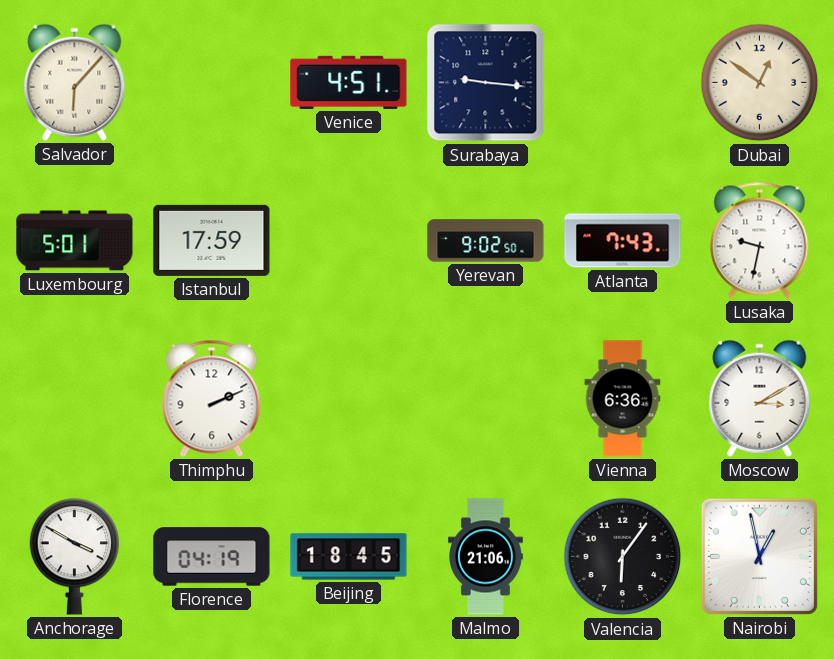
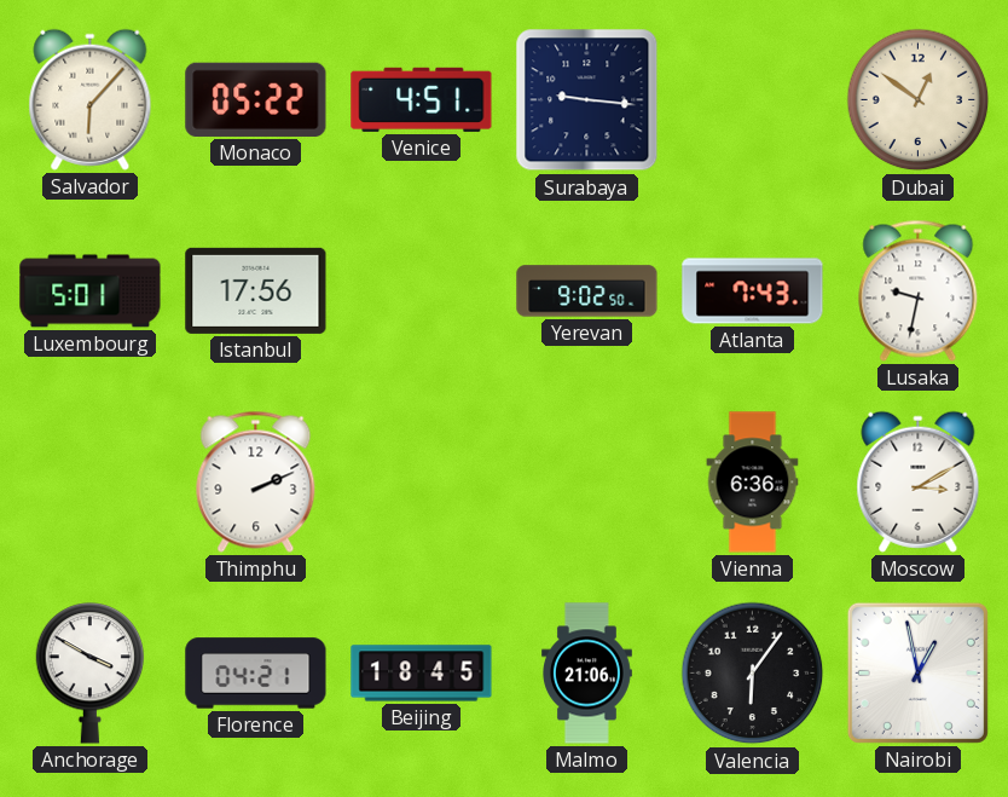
Monaco: none -> 05:22 (256, 99)
Istanbul: 17:59 -> 17:56 (256, 290)
Florence: 04:19 -> 04:21 (256, 674)
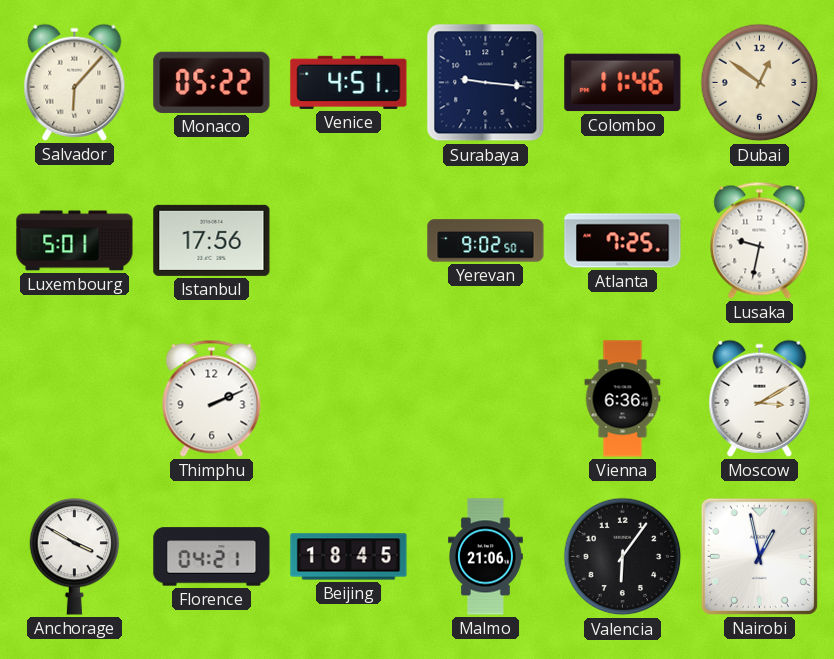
Colombo: none -> 11:46 (623, 83)
Atlanta: 7:43 -> 7:25 (623, 241)
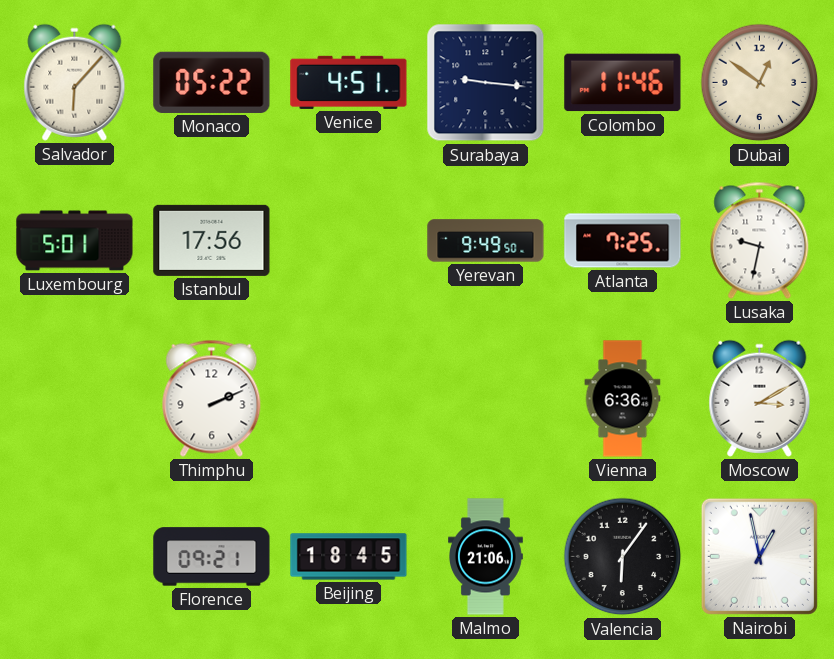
Yerevan: 9:02 -> 9:49 (486, 241)
Anchorage: 3:50 -> none (75, 557)
Florence: 04:21 -> 09:21 (212, 557)
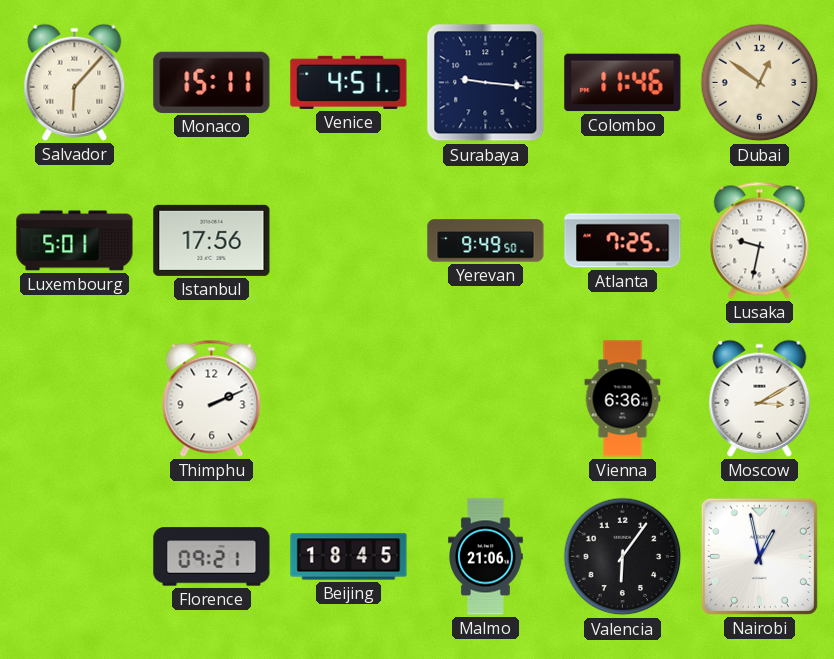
Monaco: 05:22 -> 15:11 (212, 82)
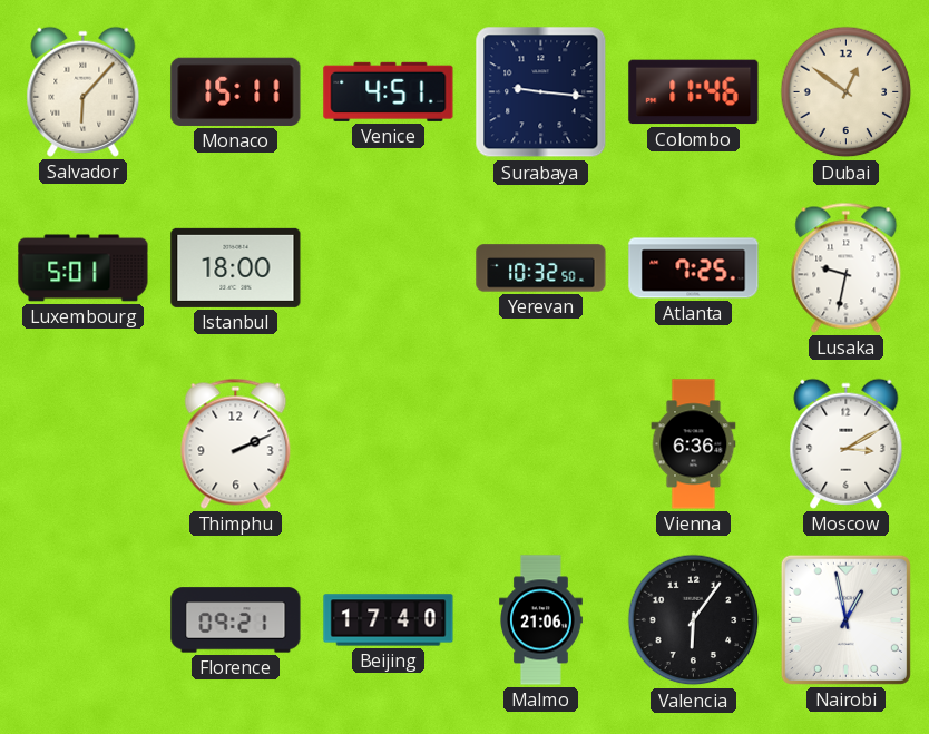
Istanbul: 17:56 -> 18:00 (236, 267)
Yerevan: 9:49 -> 10:32 (541, 268)
Beijing: 18:45 -> 17:40 (389, 620)
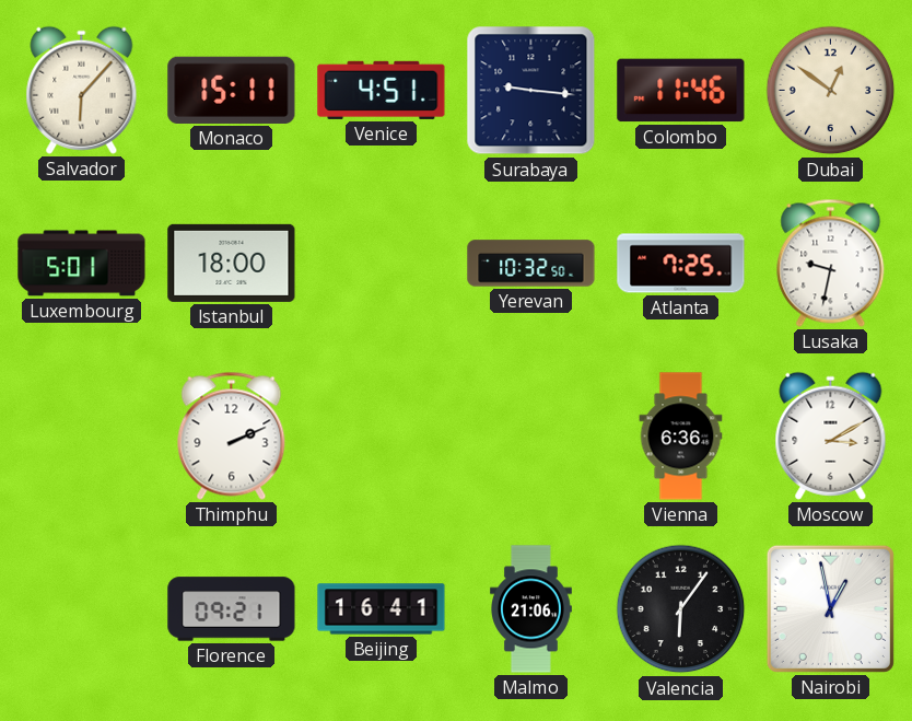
Beijing: 17:40 -> 16:41 (382, 609)
